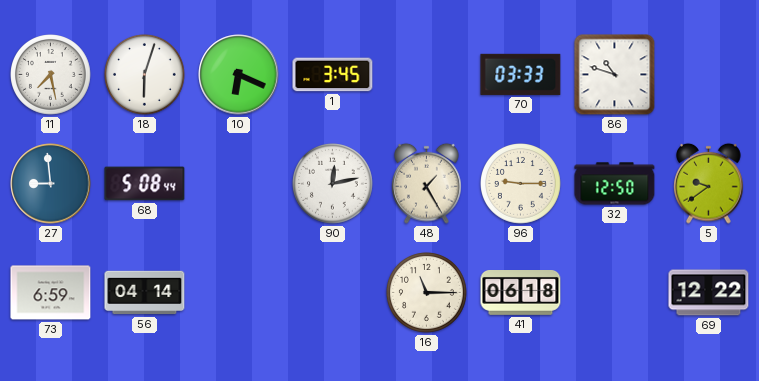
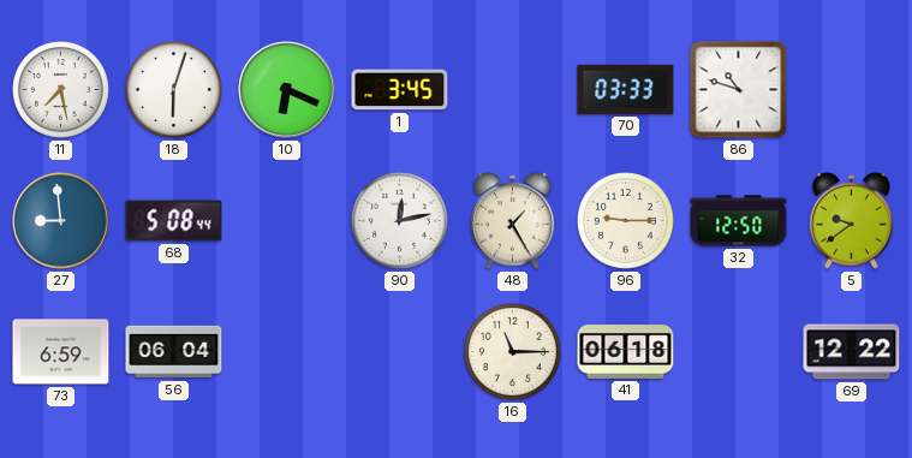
56: 04:14 -> 06:04 (174, 352)
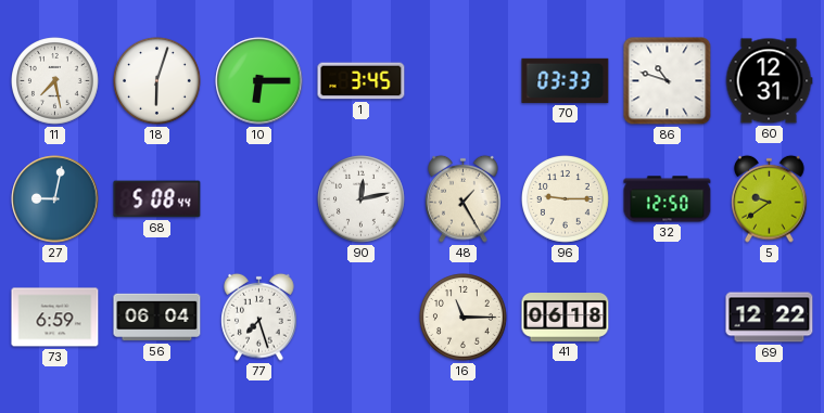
10: 6:19 -> 6:15 (259, 81)
60: none -> 12:31 (769, 81)
27: 8:59 -> 9:02 (55, 199)
77: none -> 7:27 (259, 317)
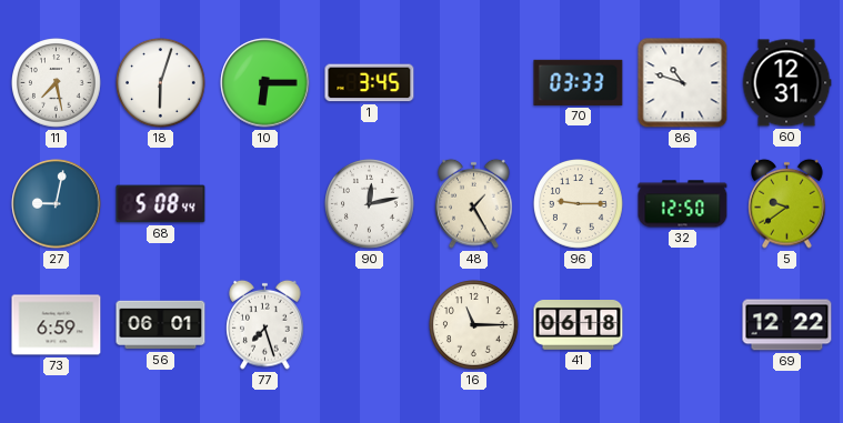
56: 06:04 -> 06:01 (161, 325)
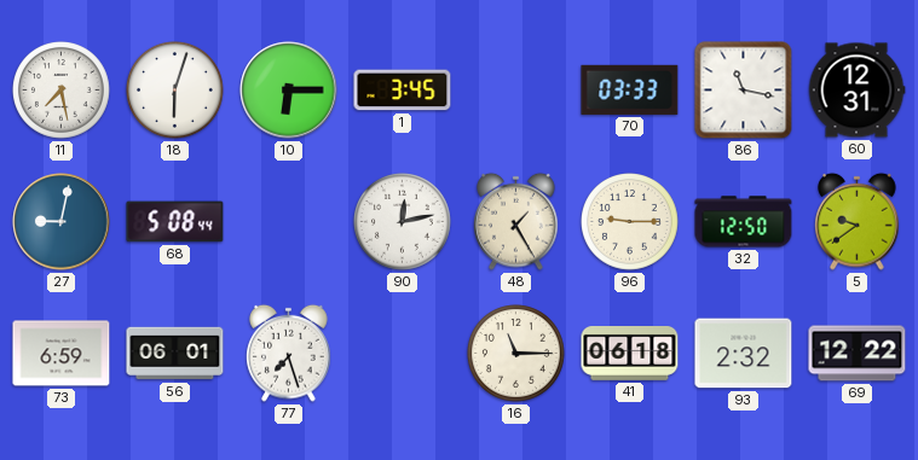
86: 10:48 -> 11:17 (744, 91)
93: none -> 2:32 (744, 354)
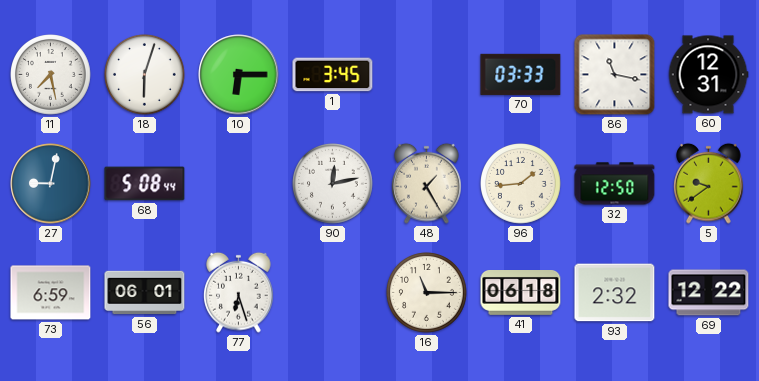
96: 9:15 -> 1:44 (521, 184)
77: 7:27 -> 6:27 (239, 292)
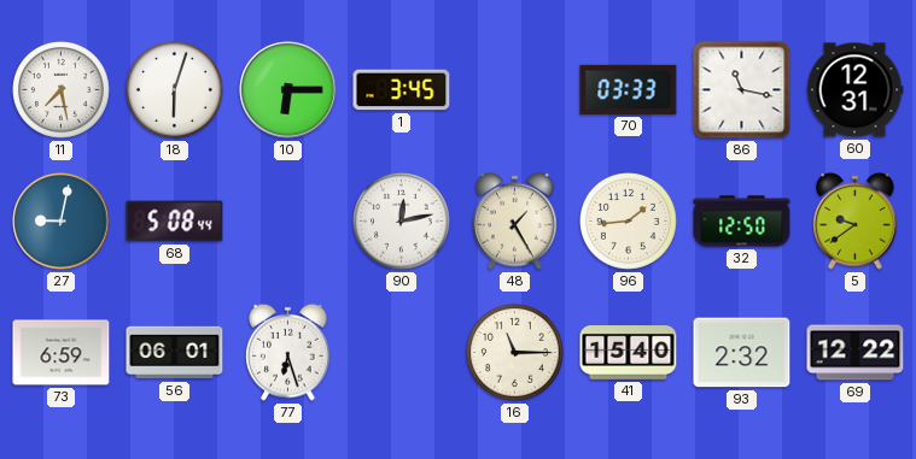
41: 06:18 -> 15:40 (629, 353)
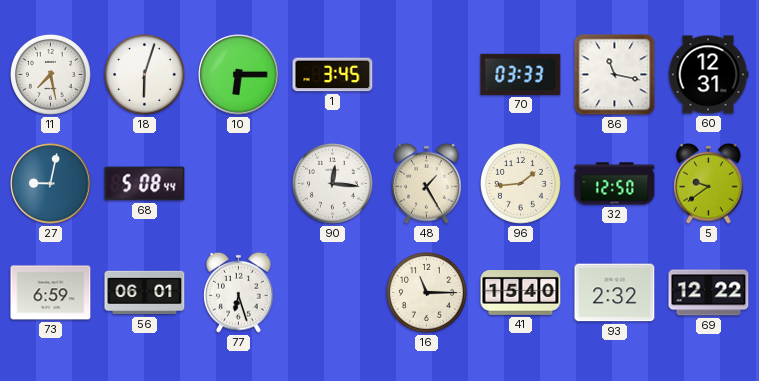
90: 12:13 -> 12:16 (333, 184)
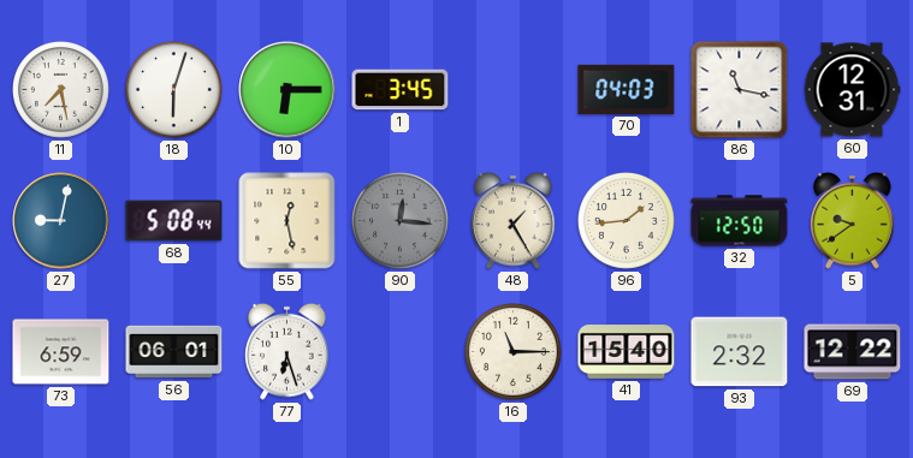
70: 03:33 -> 04:03 (627, 89)
55: none -> 12:28 (287, 221)
90 dial: white -> grey (401, 221)
